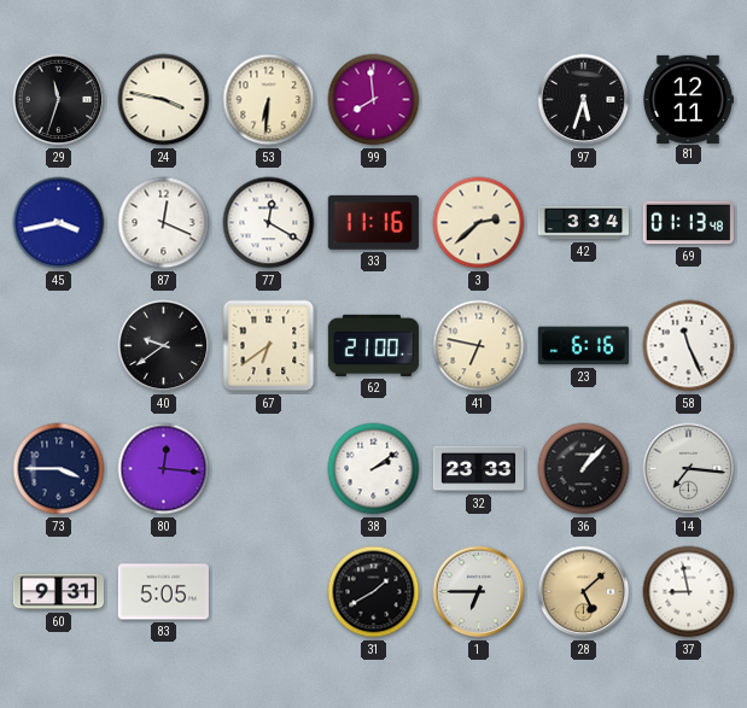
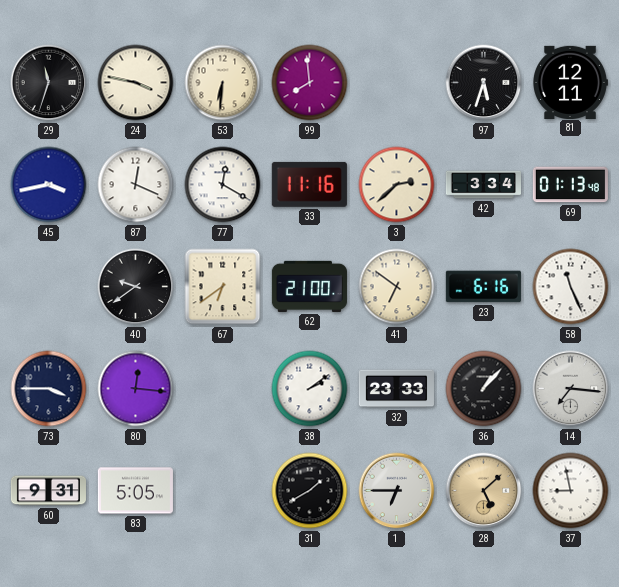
41: 6:47 -> 6:51 (397, 287)
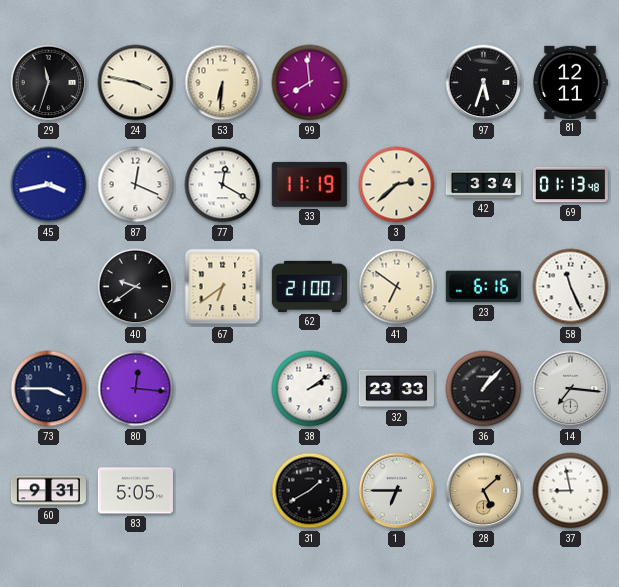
33: 11:16 -> 11:19 (309, 184)
